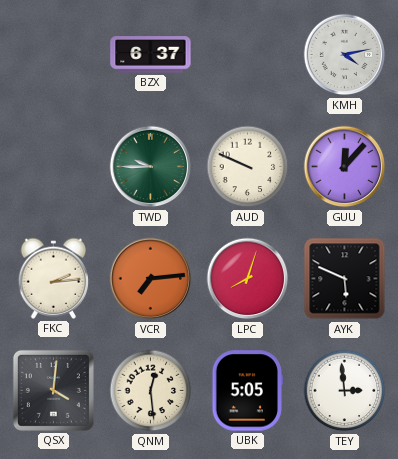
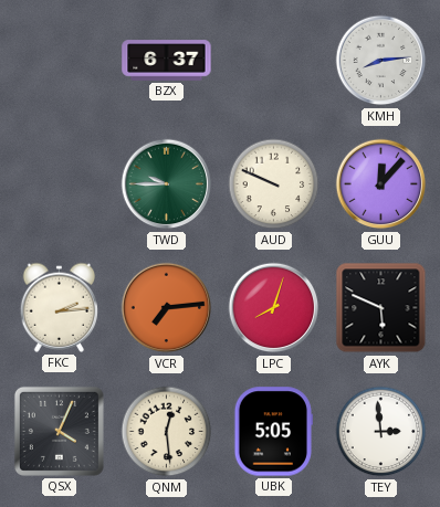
KMH: 4:13 -> 8:14 (381, 61)
QSX: 4:01 -> 4:04 (59, 431)
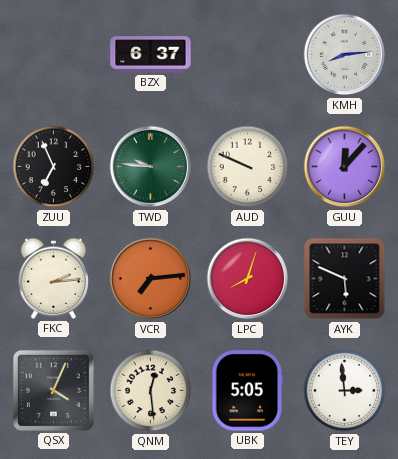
ZUU: none -> 6:56 (54, 167)
TWD: 9:45 -> 9:46 (151, 167)
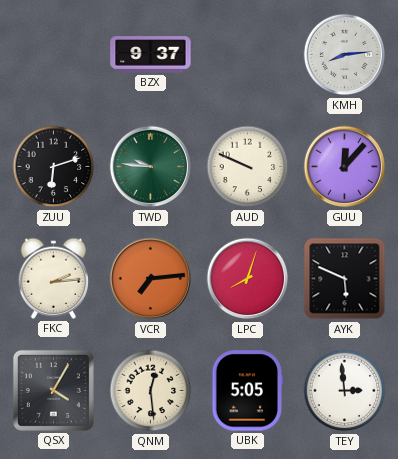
BZX: 6:37 -> 9:37 (151, 55)
ZUU: 6:56 -> 6:12 (54, 167)
QSX: 4:04 -> 4:05 (53, 390)
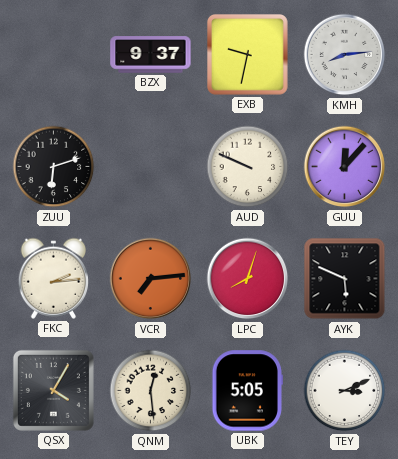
EXB: none -> 9:32 (248, 55)
TWD: 9:46 -> none (151, 167)
TEY: 2:59 -> 3:11 (345, 391)
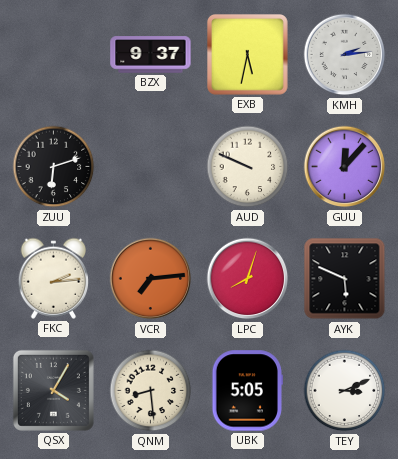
EXB: 9:32 -> 5:32 (248, 55)
KMH: 8:14 -> 2:14 (345, 55)
QNM: 12:29 -> 8:29 (151, 391)
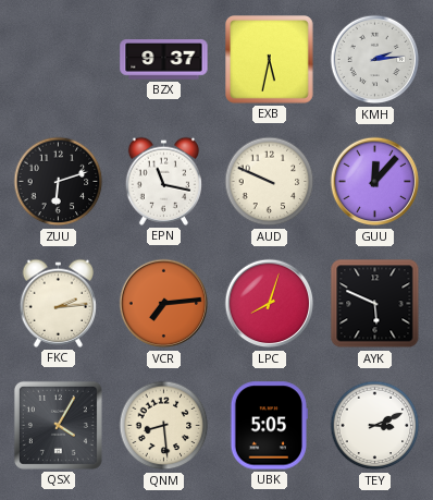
EPN: none -> 11:17 (164, 181)
